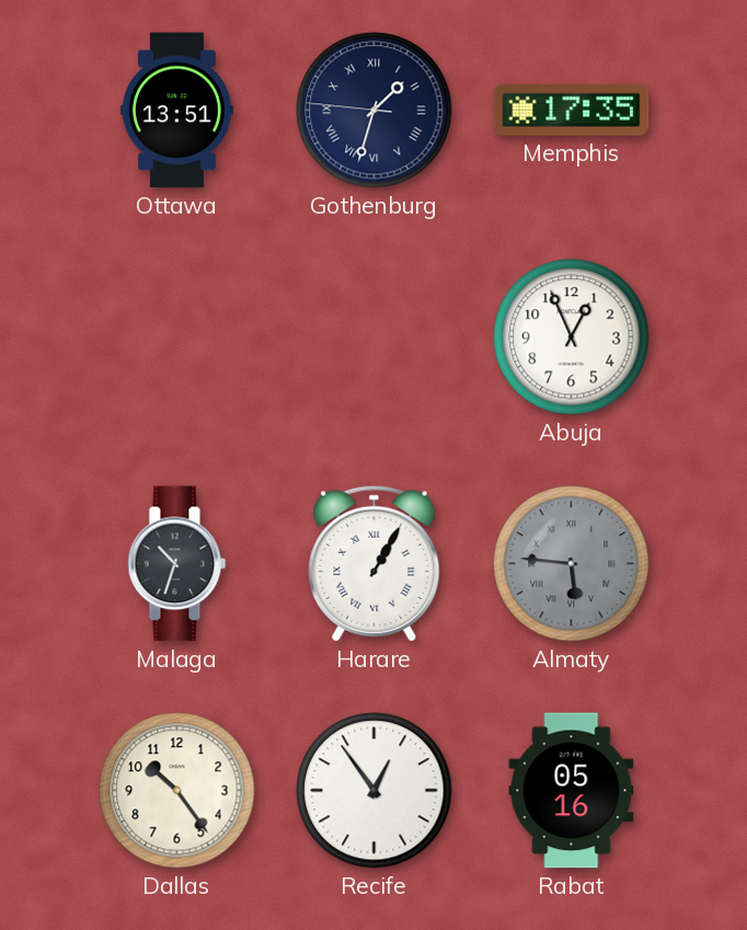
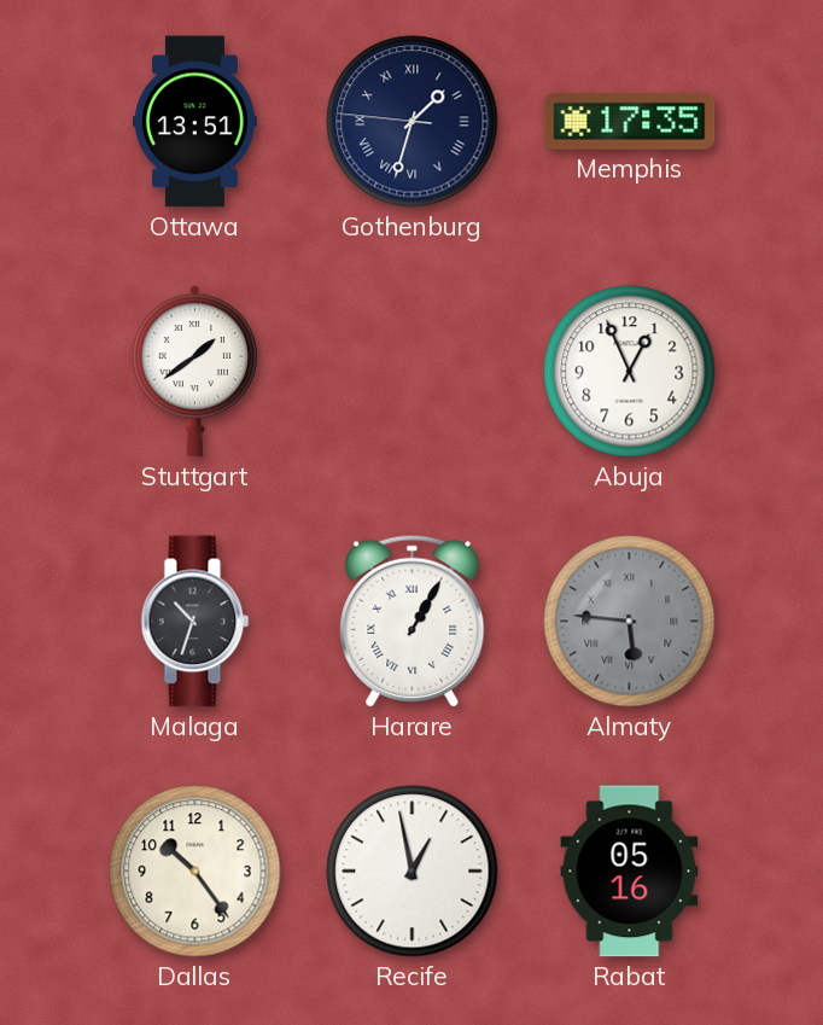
Stuttgart: none -> 1:39 (194, 371)
Recife: 12:54 -> 12:58 (413, 872)
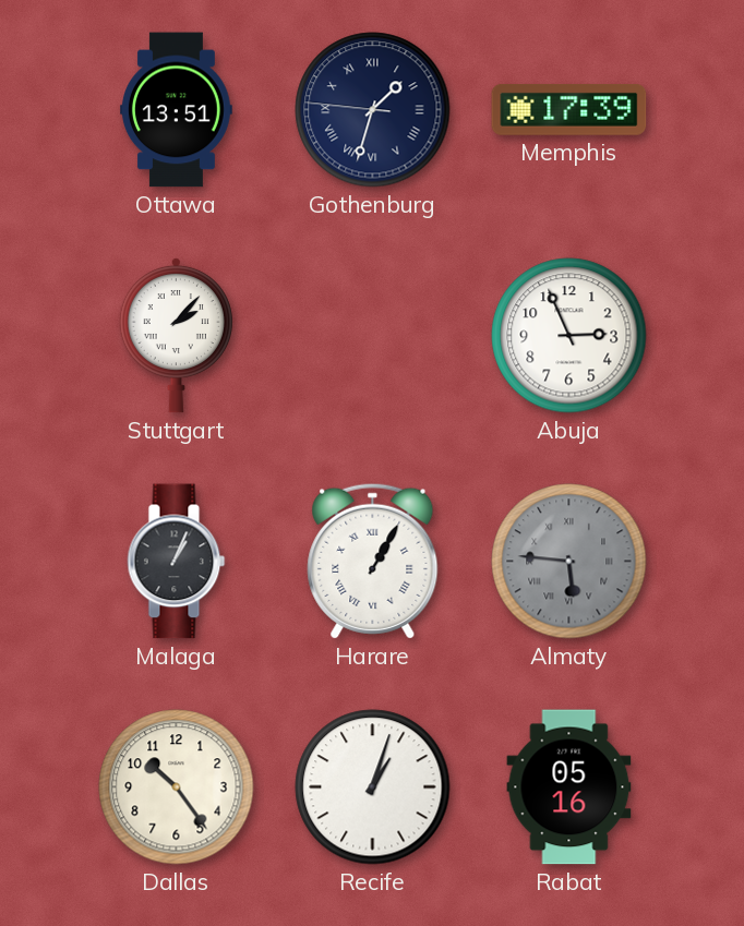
Memphis: 17:35 -> 17:39 (569, 109)
Stuttgart: 1:39 -> 2:07 (176, 335)
Abuja: 12:56 -> 2:56 (569, 336)
Malaga: 10:33 -> 1:04 (177, 562)
Recife: 12:58 -> 1:03 (373, 787)
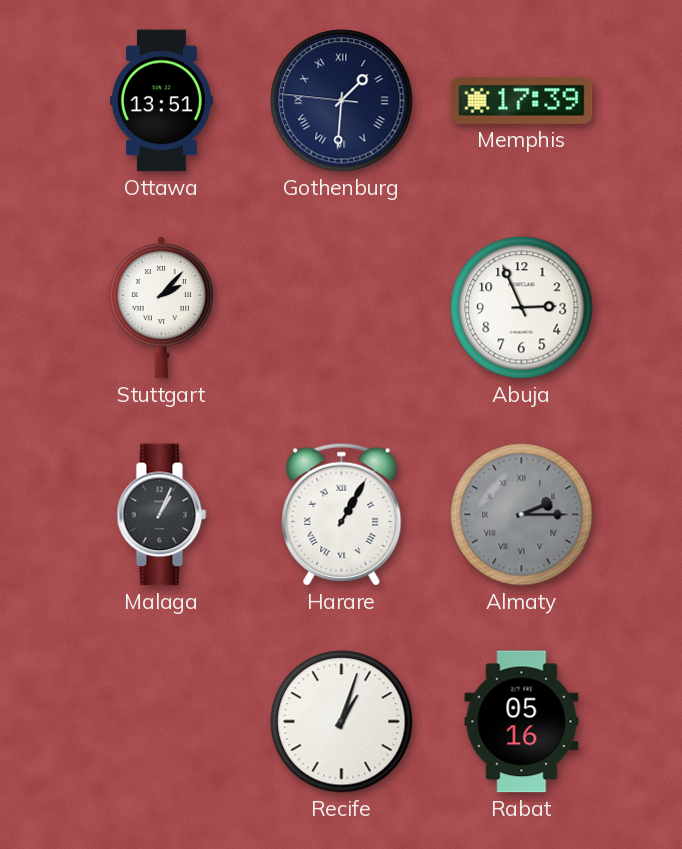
Gothenburg: 1:32 -> 1:30 (342, 101)
Almaty: 5:46 -> 2:15 (522, 515)
Dallas: 10:24 -> none (177, 787)
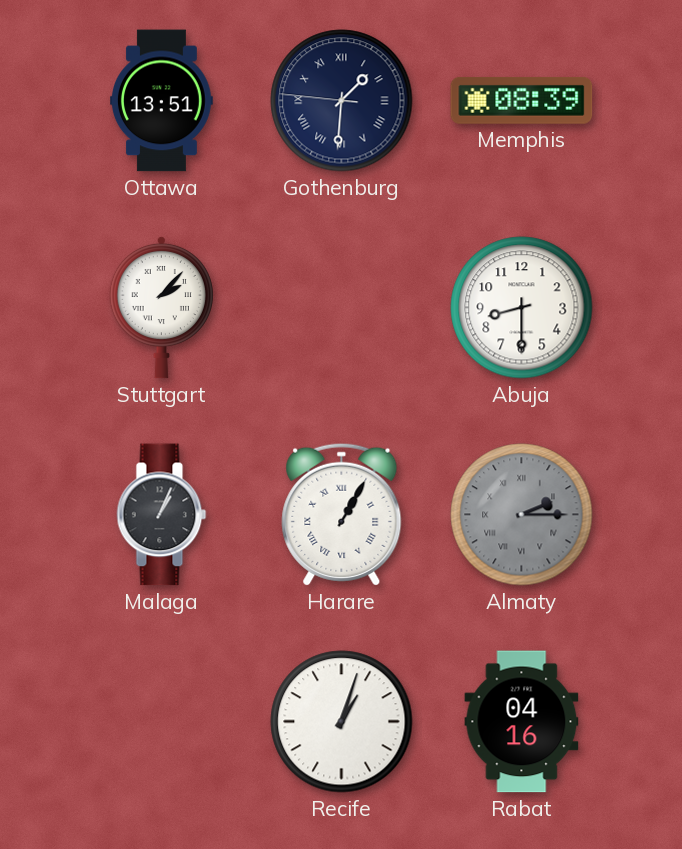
Memphis: 17:39 -> 08:39 (522, 100)
Abuja: 2:56 -> 8:30 (522, 308)
Rabat: 05:16 -> 04:16 (522, 722)
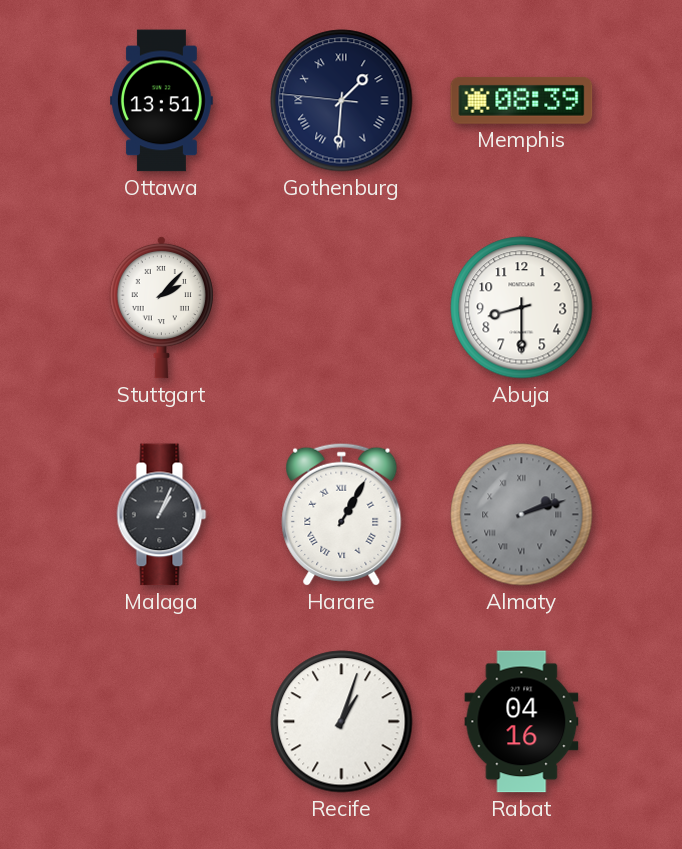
Almaty: 2:15 -> 2:12 (522, 515)
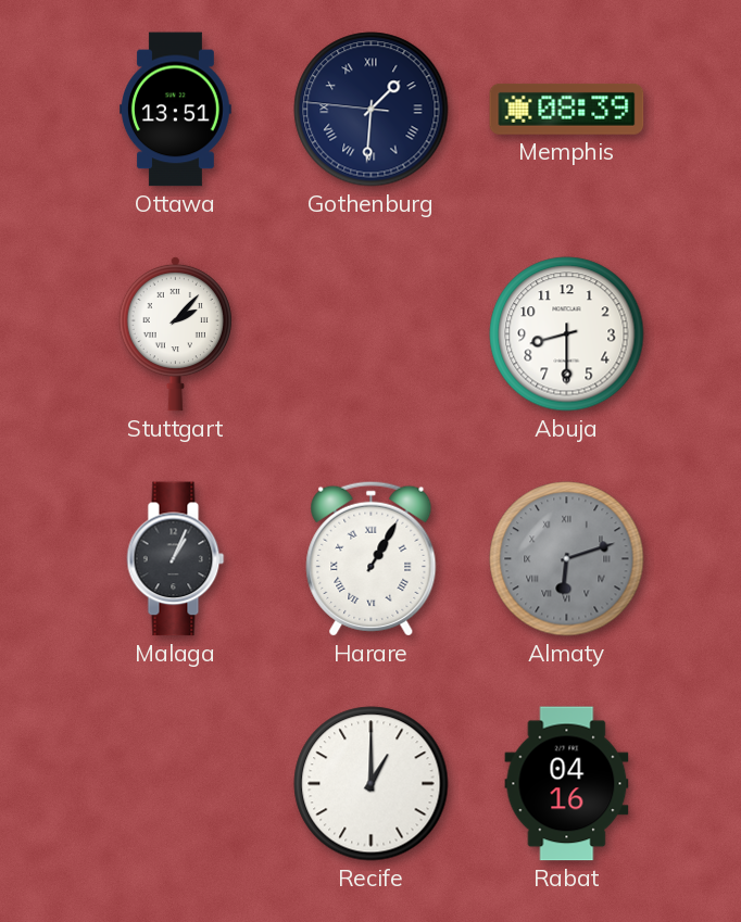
Almaty: 2:12 -> 6:12 (567, 559)
Recife: 1:03 -> 1:00 (372, 784)
